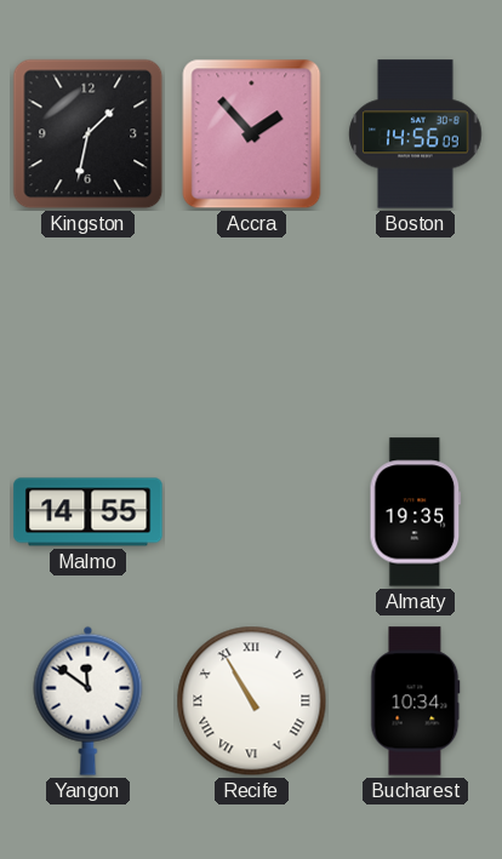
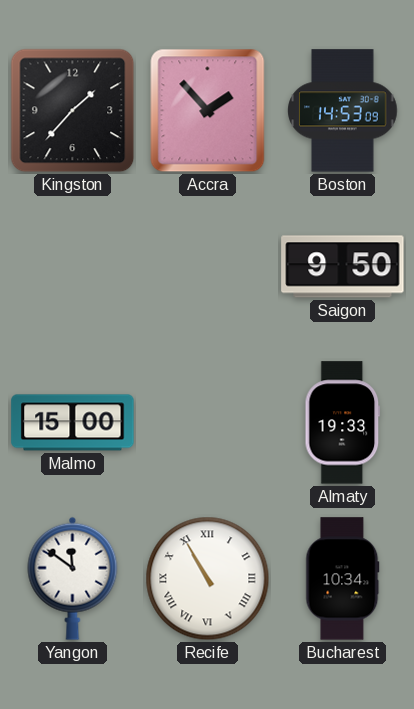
Kingston: 1:32 -> 1:37 (73, 111)
Boston: 14:56 -> 14:53 (343, 111)
Saigon: none -> 9:50 (343, 267)
Malmo: 14:55 -> 15:00 (73, 423)
Almaty: 19:35 -> 19:33 (343, 423)
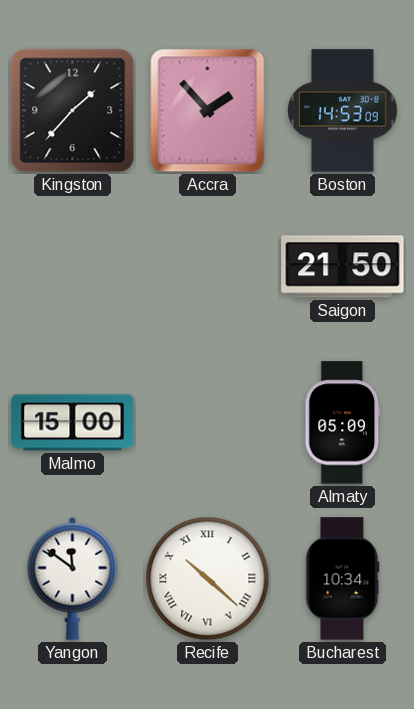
Saigon: 9:50 -> 21:50 (343, 267)
Almaty: 19:33 -> 05:09 (343, 423)
Recife: 10:55 -> 10:22 (208, 579)
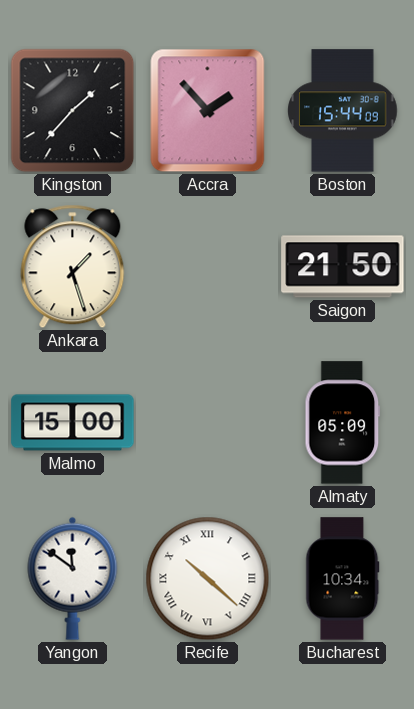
Boston: 14:53 -> 15:44 (343, 111)
Ankara: none -> 1:27 (73, 267)
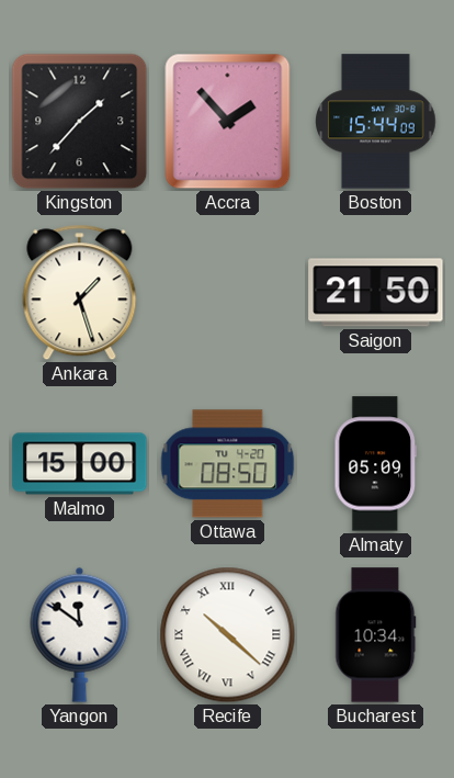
Ottawa: none -> 08:50 (228, 464)
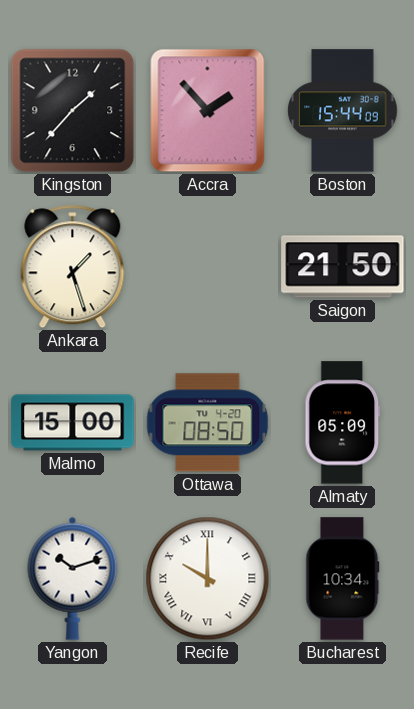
Yangon: 11:51 -> 10:12 (73, 578)
Recife: 10:22 -> 10:00 (208, 579)
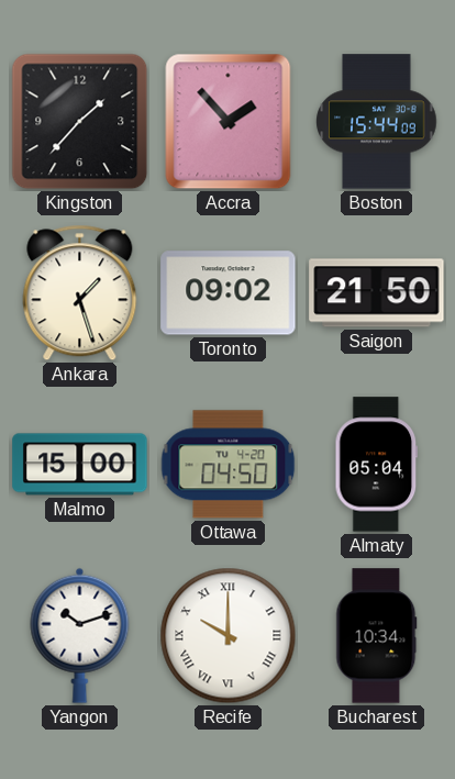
Toronto: none -> 09:02 (229, 293)
Ottawa: 08:50 -> 04:50 (229, 465)
Almaty: 05:09 -> 05:04 (377, 465)
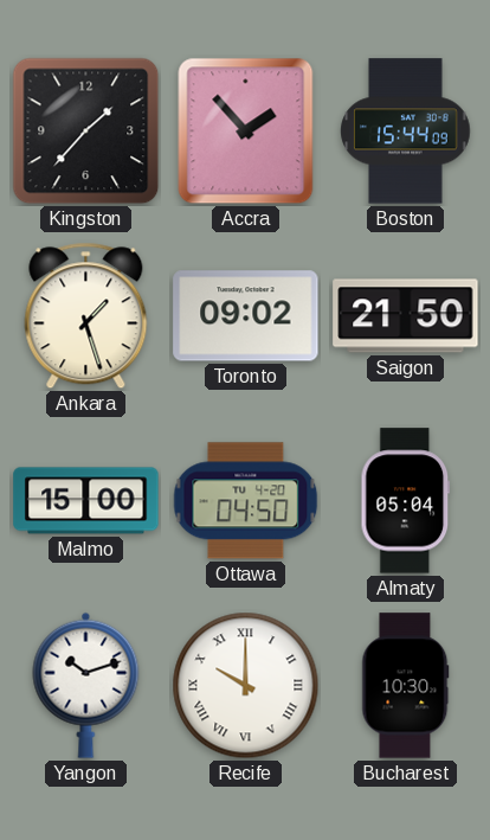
Bucharest: 10:34 -> 10:30 (406, 686)
